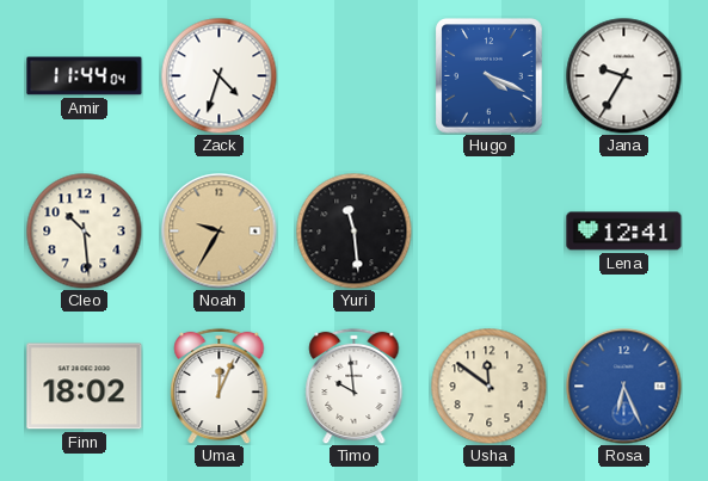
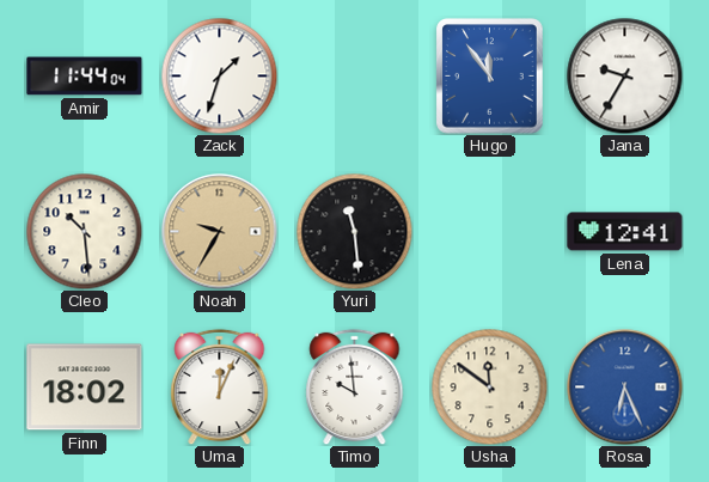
Zack: 4:33 -> 1:33 (219, 75)
Hugo: 4:19 -> 11:54 (490, 77)
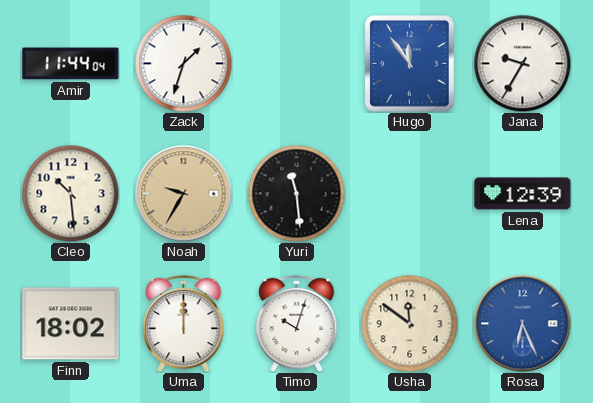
Lena: 12:41 -> 12:39 (523, 194)
Uma: 12:04 -> 12:00 (184, 323)
Timo: 9:59 -> 10:03 (297, 323)
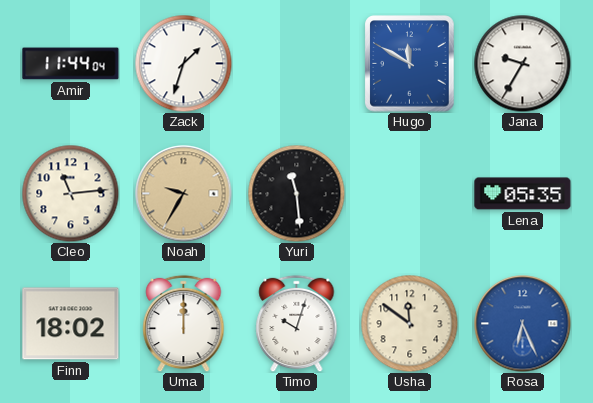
Hugo: 11:54 -> 11:50 (410, 64)
Cleo: 10:29 -> 11:14 (70, 193)
Lena: 12:39 -> 05:35 (523, 194)
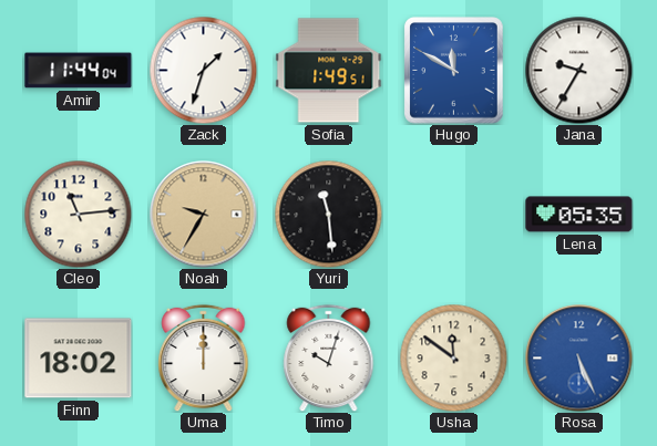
Sofia: none -> 1:49 (329, 71)
Rosa: 6:26 -> 5:26 (579, 359)
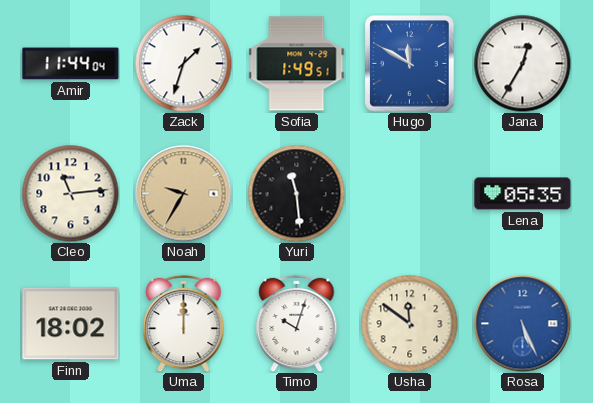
Jana: 9:35 -> 12:35 (522, 63)
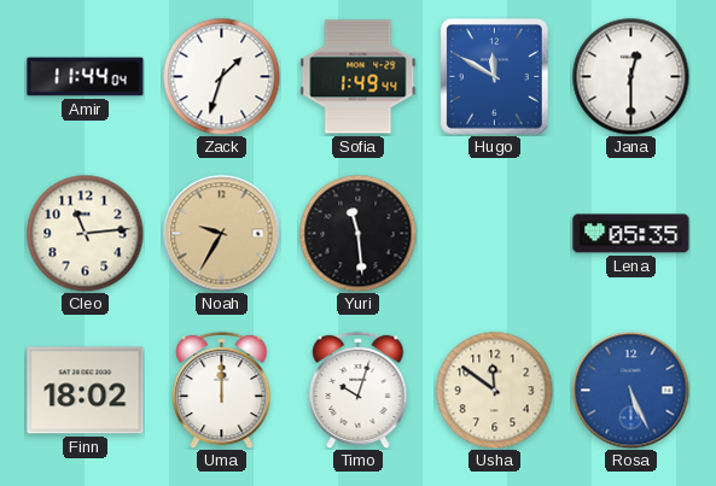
Sofia: 1:49:51 -> 1:49:44 (359, 77)
Jana: 12:35 -> 12:30 (630, 76)
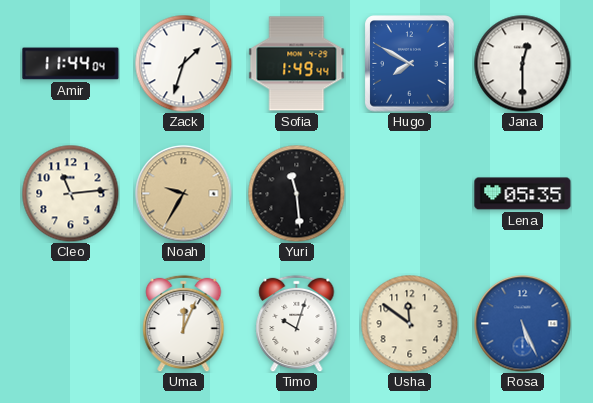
Hugo: 11:50 -> 7:50 (410, 64)
Finn: 18:02 -> none (86, 391)
Uma: 12:00 -> 12:04 (184, 323)
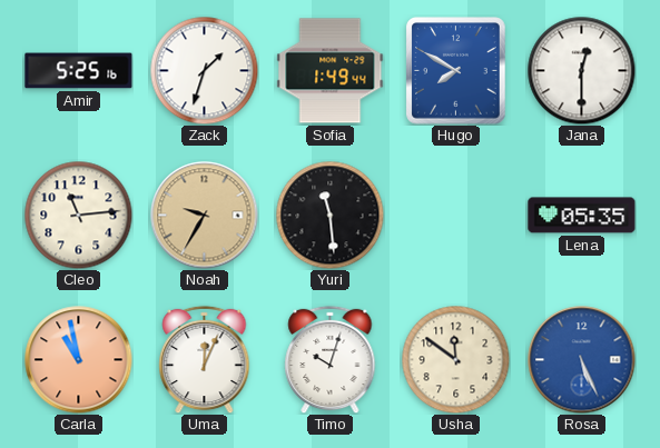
Amir: 11:44 -> 5:25 (79, 71)
Carla: none -> 10:58 (79, 360)
